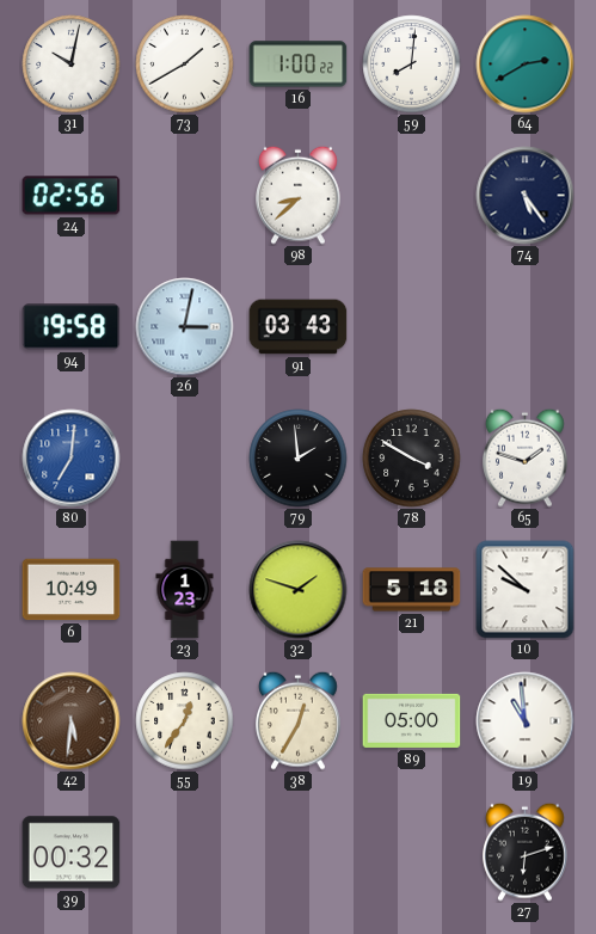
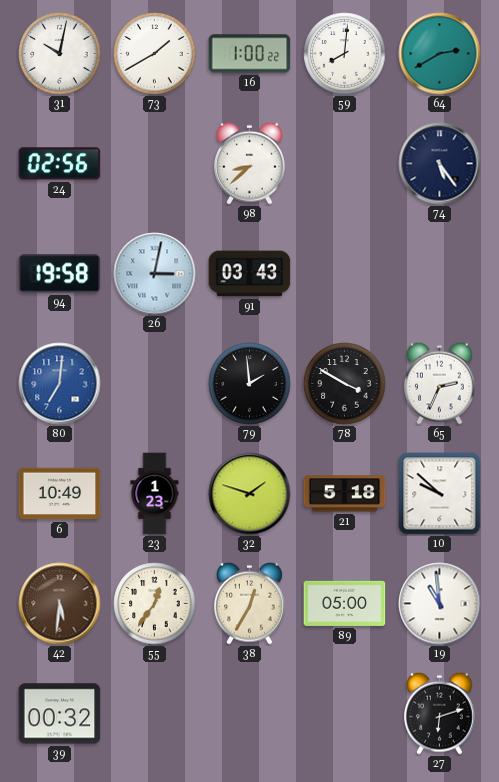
65: 1:48 -> 2:34 (440, 383)
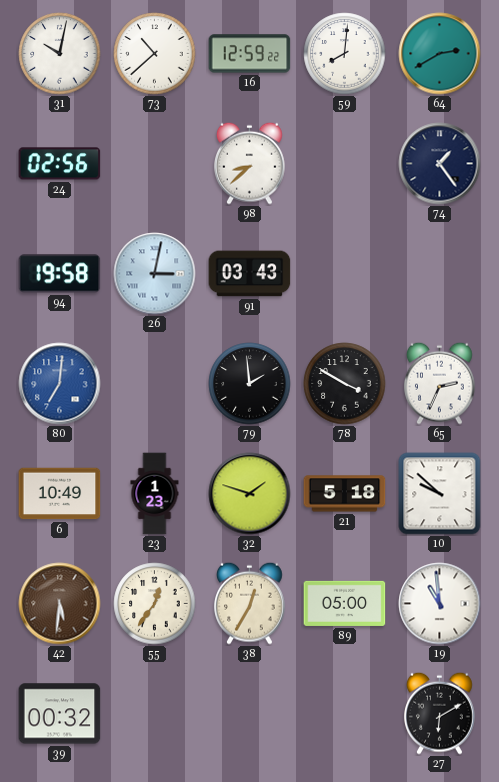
73: 1:40 -> 10:38 (155, 54)
16: 1:00 -> 12:59 (250, 54)
74: 5:24 -> 1:24 (440, 164)
27: 6:12 -> 6:10 (440, 713)
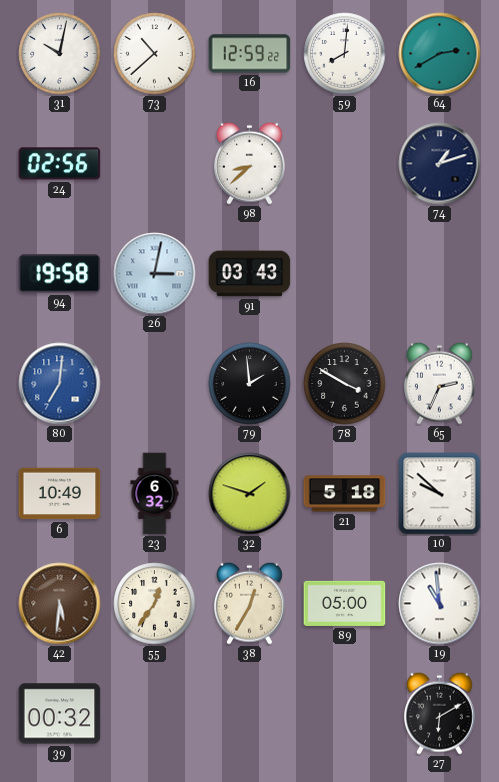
74: 1:24 -> 1:12 (440, 164)
23: 1:23 -> 6:32 (155, 494)
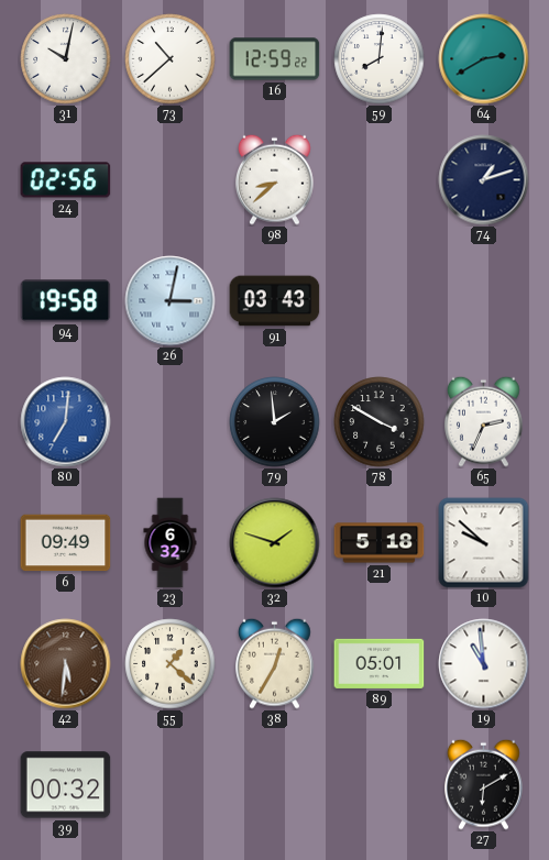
6: 10:49 -> 09:49 (66, 543)
55: 12:36 -> 1:22 (171, 664)
89: 05:00 -> 05:01 (380, 663)
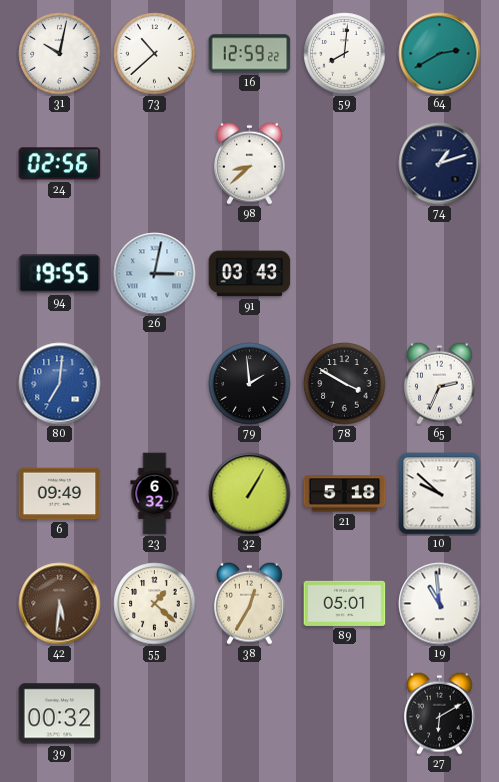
94: 19:58 -> 19:55 (60, 274)
32: 1:48 -> 1:05 (250, 494)
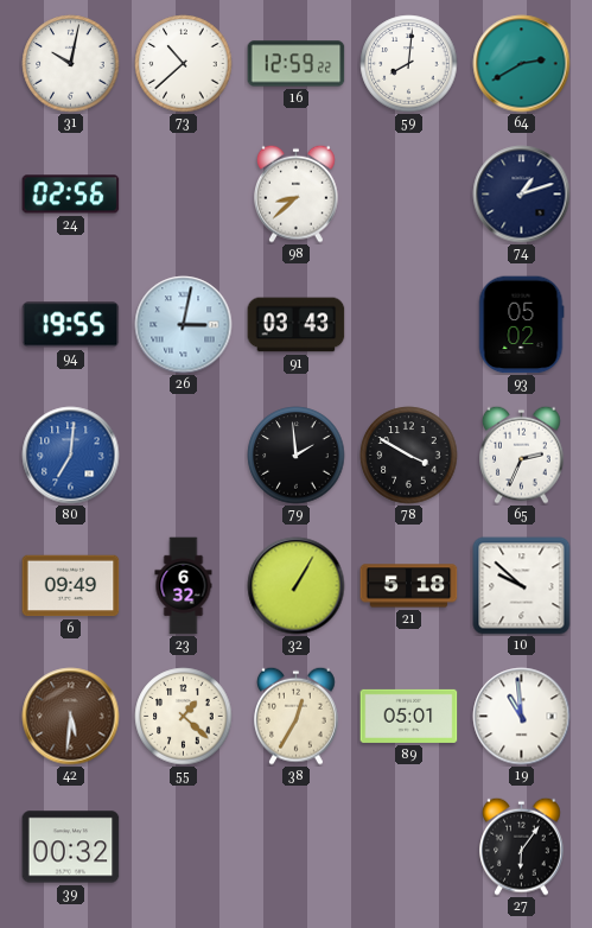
93: none -> 05:02 (521, 325)
27: 6:10 -> 6:06 (522, 846)
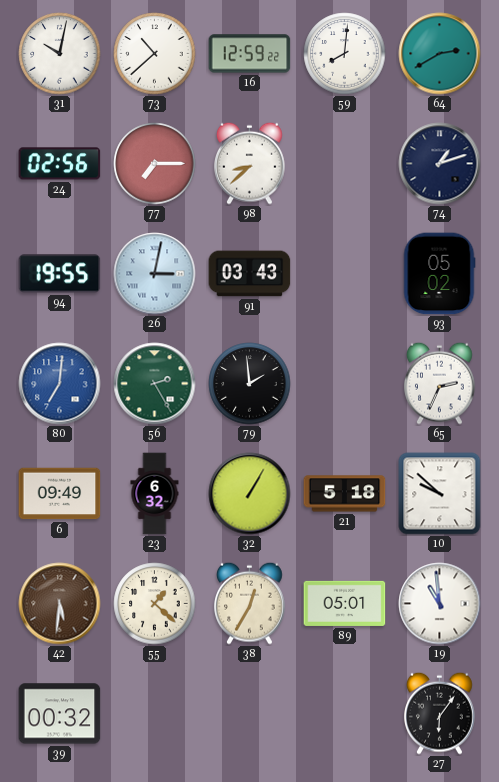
77: none -> 7:15 (155, 164)
56: none -> 2:25 (155, 384)
78: 3:50 -> none (409, 456)
